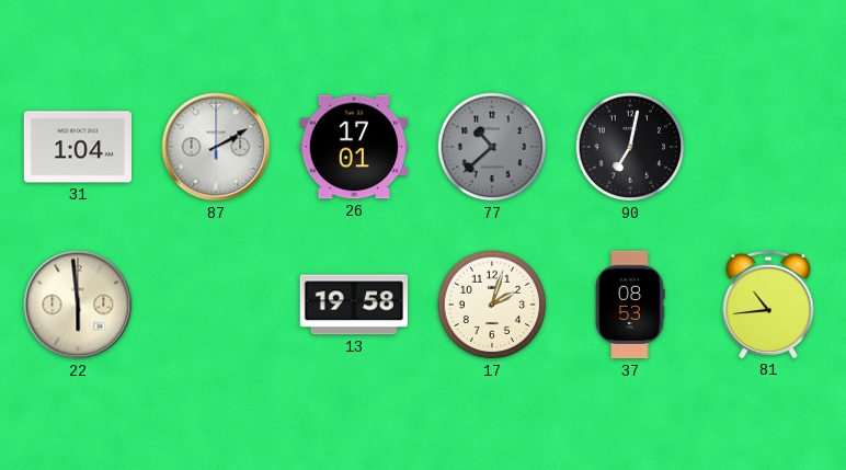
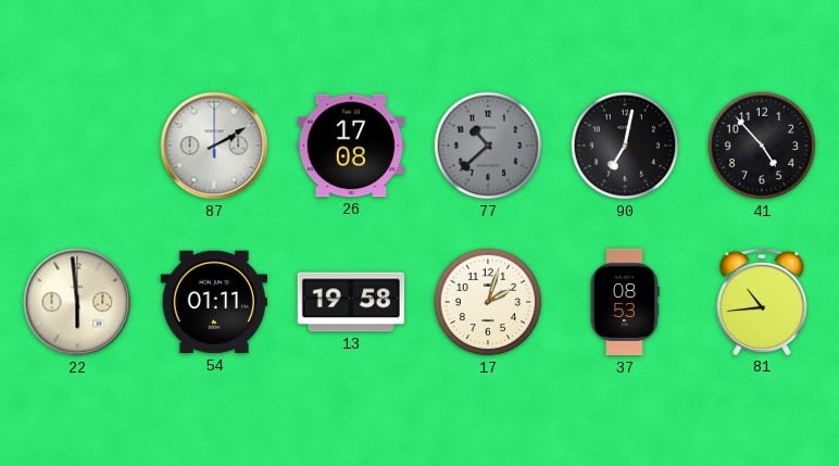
31: 1:04 -> none (77, 147)
26: 17:01 -> 17:08 (350, 146)
41: none -> 4:53 (762, 146)
54: none -> 01:11 (213, 302)
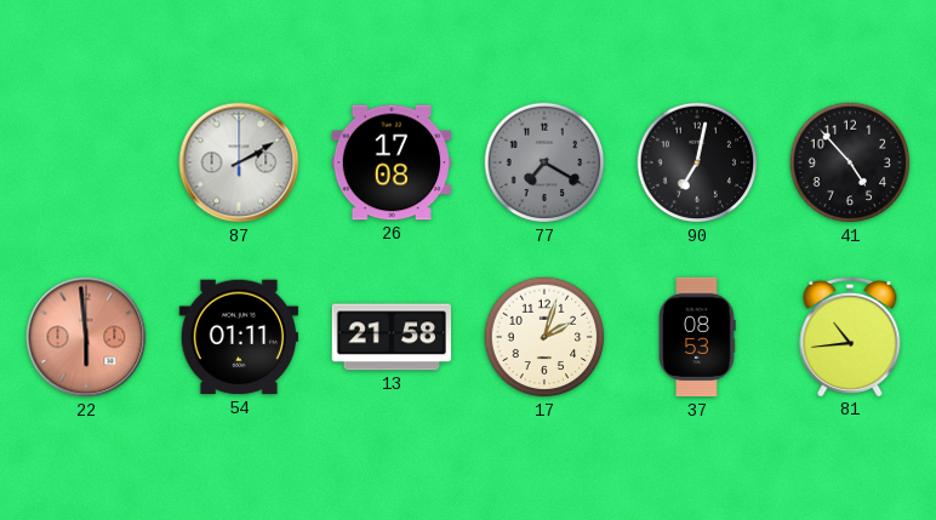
77: 10:38 -> 7:20 (544, 162)
22 dial: cream -> salmon (86, 337)
13: 19:58 -> 21:58 (390, 337)
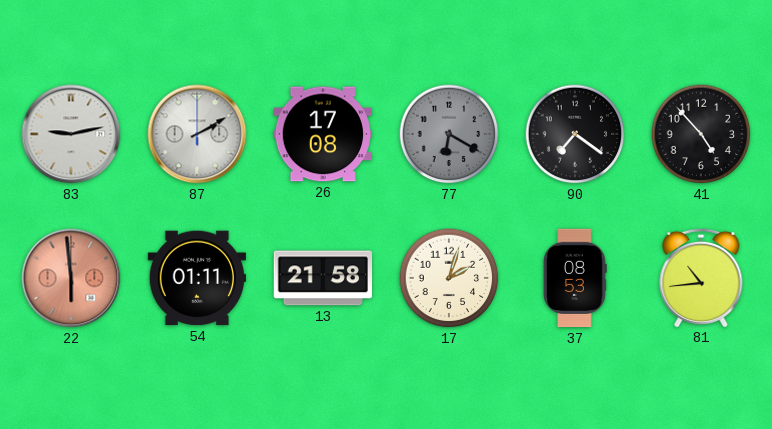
83: none -> 9:13 (71, 134)
77: 7:20 -> 6:20 (449, 134)
90: 7:02 -> 7:21 (575, 134)
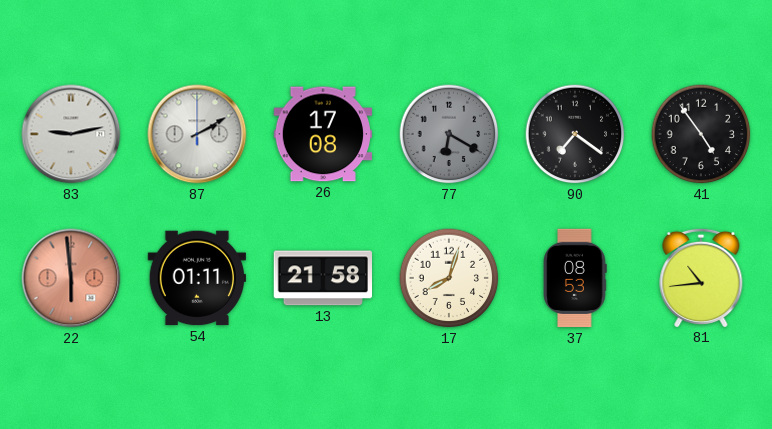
41: 4:53 -> 4:54 (701, 134)
17: 2:03 -> 8:03 (449, 278)
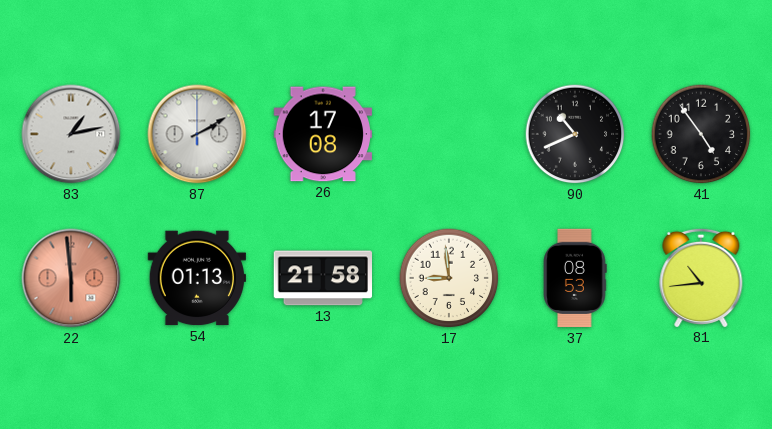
83: 9:13 -> 1:13 (71, 134)
77: 6:20 -> none (449, 134)
90: 7:21 -> 10:41 (575, 134)
54: 01:11 -> 01:13 (196, 278)
17: 8:03 -> 8:59 (449, 278)
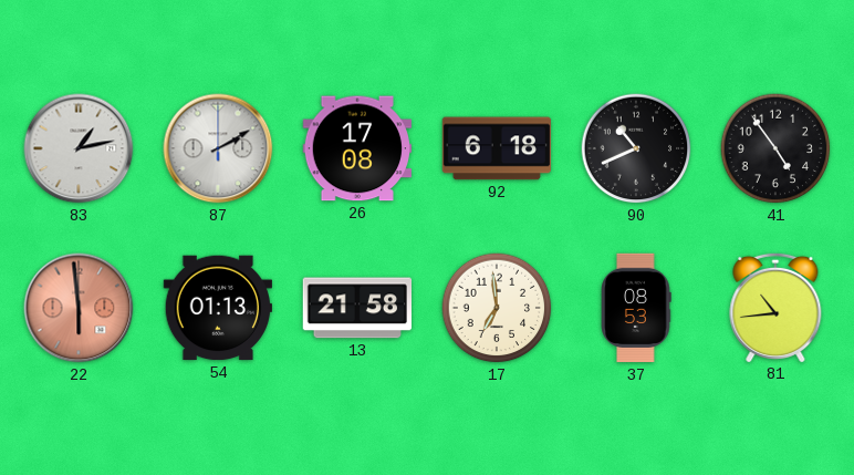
92: none -> 6:18 (496, 148)
17: 8:59 -> 6:59 (497, 308)
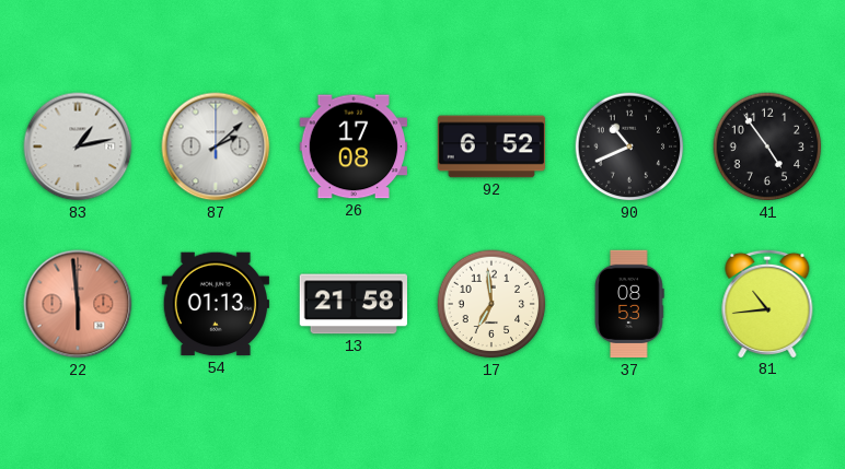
87: 2:10 -> 2:08 (216, 146)
92: 6:18 -> 6:52 (490, 146)
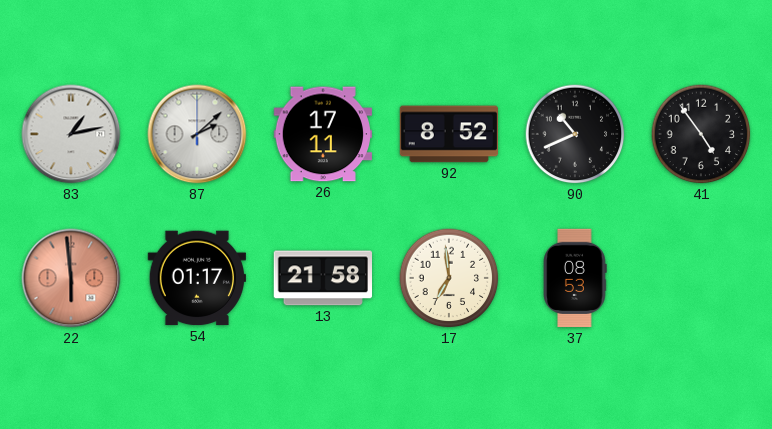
26: 17:08 -> 17:11 (322, 134)
92: 6:52 -> 8:52 (448, 134)
54: 01:13 -> 01:17 (196, 278)
81: 10:44 -> none (767, 303)
